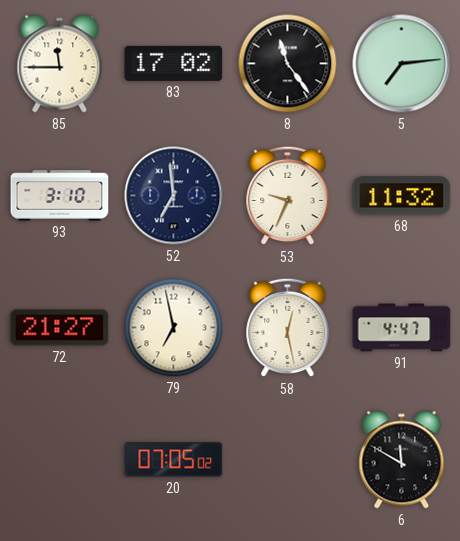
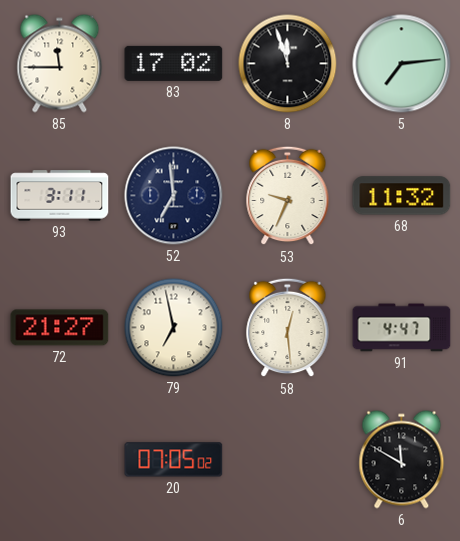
8: 11:24 -> 11:57 (288, 64)
93: 3:10 -> 3:11 (60, 196)
58: 12:28 -> 12:29 (288, 328)
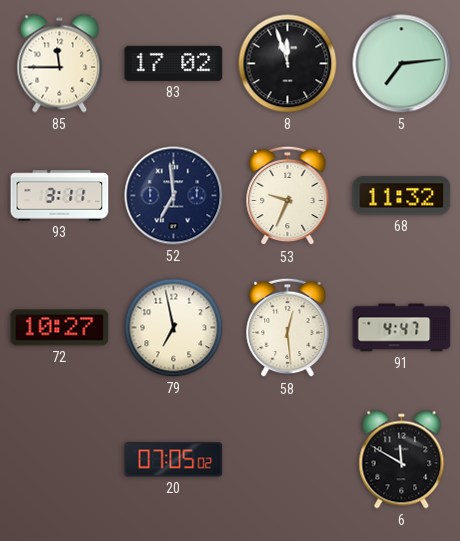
72: 21:27 -> 10:27 (60, 328)
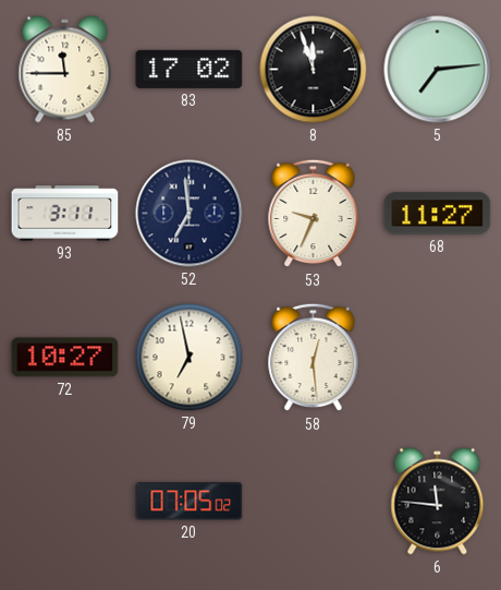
68: 11:32 -> 11:27 (438, 214)
91: 4:47 -> none (402, 328)
6: 11:50 -> 11:46 (438, 502)
